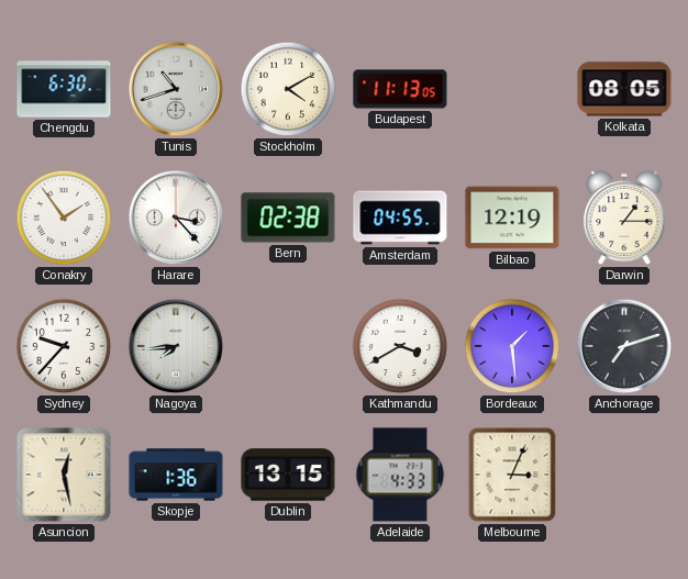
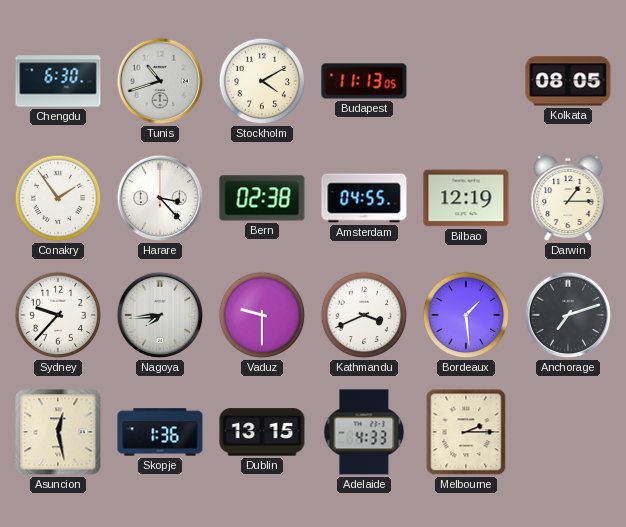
Vaduz: none -> 9:30 (262, 315)
Kathmandu: 3:40 -> 3:41 (364, 315)
Melbourne: 3:04 -> 2:15 (466, 432)
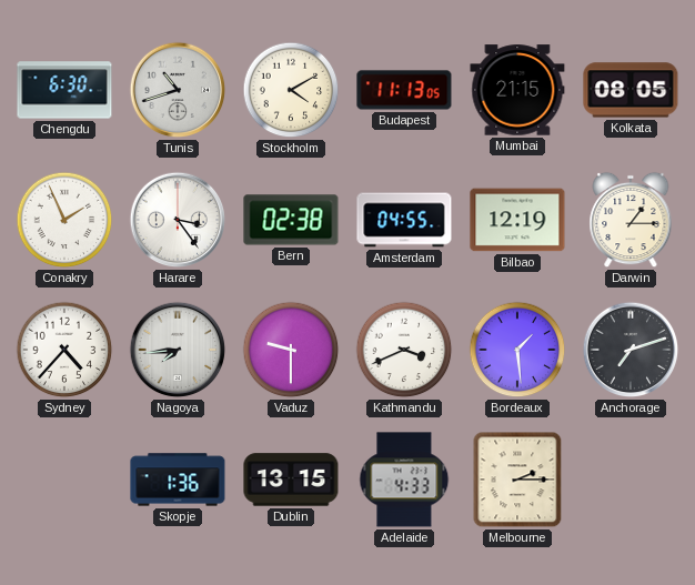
Mumbai: none -> 21:15 (517, 90)
Conakry: 1:54 -> 1:56 (64, 220)
Harare: 3:23 -> 3:24 (178, 220)
Sydney: 9:37 -> 4:37 (64, 350)
Asuncion: 12:28 -> none (58, 432)
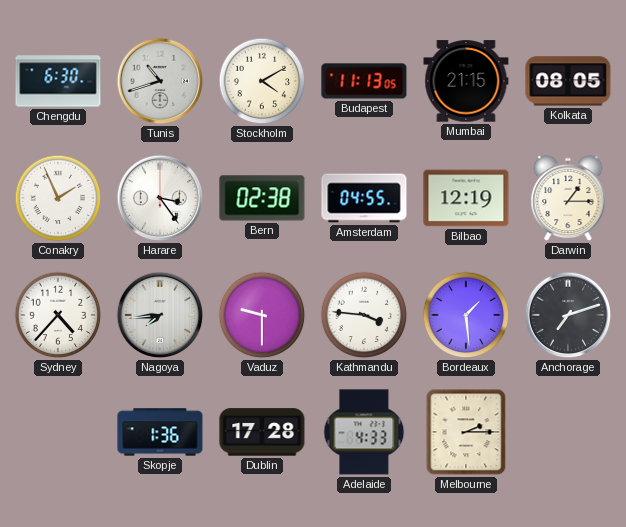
Kathmandu: 3:41 -> 3:46 (364, 315)
Dublin: 13:15 -> 17:28 (262, 432)
